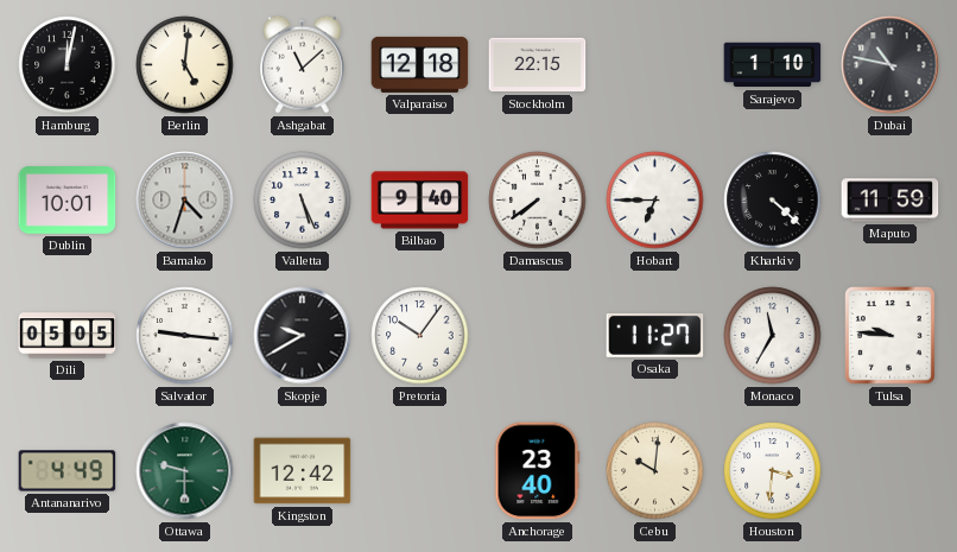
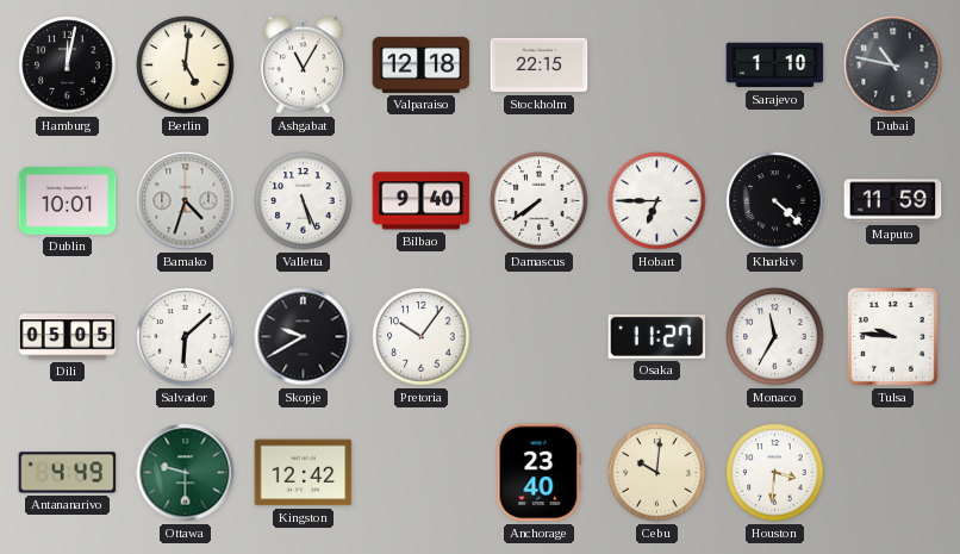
Ashgabat: 11:08 -> 11:05 (304, 64)
Salvador: 9:16 -> 6:08 (186, 337)
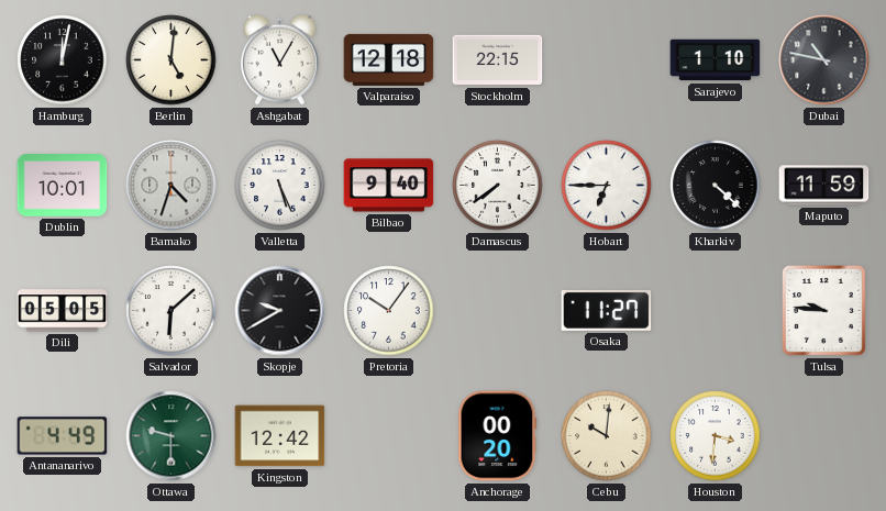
Monaco: 11:35 -> none (775, 337)
Anchorage: 23:40 -> 00:20 (498, 436)
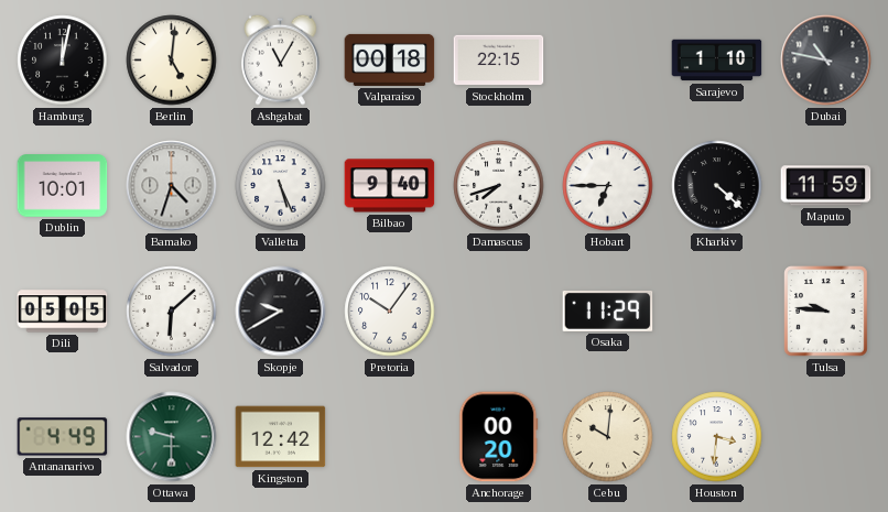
Valparaiso: 12:18 -> 00:18 (390, 59)
Damascus: 7:39 -> 7:42 (499, 186)
Osaka: 11:27 -> 11:29 (608, 311)
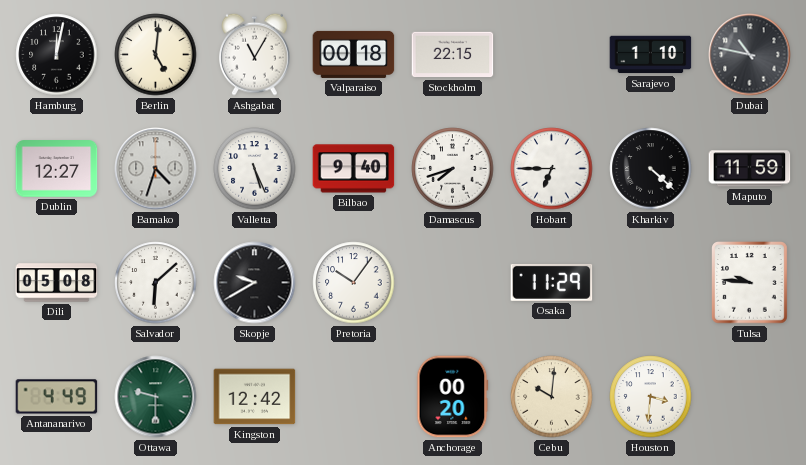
Dublin: 10:01 -> 12:27 (57, 169)
Dili: 05:05 -> 05:08 (57, 283)
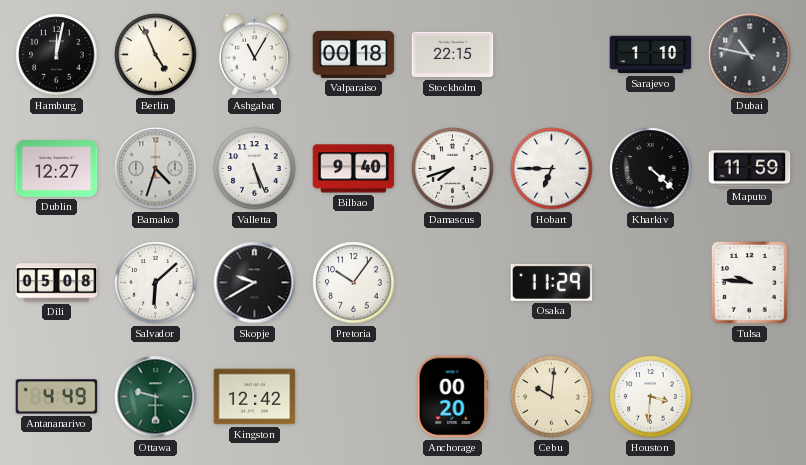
Berlin: 5:01 -> 4:56 (156, 55)
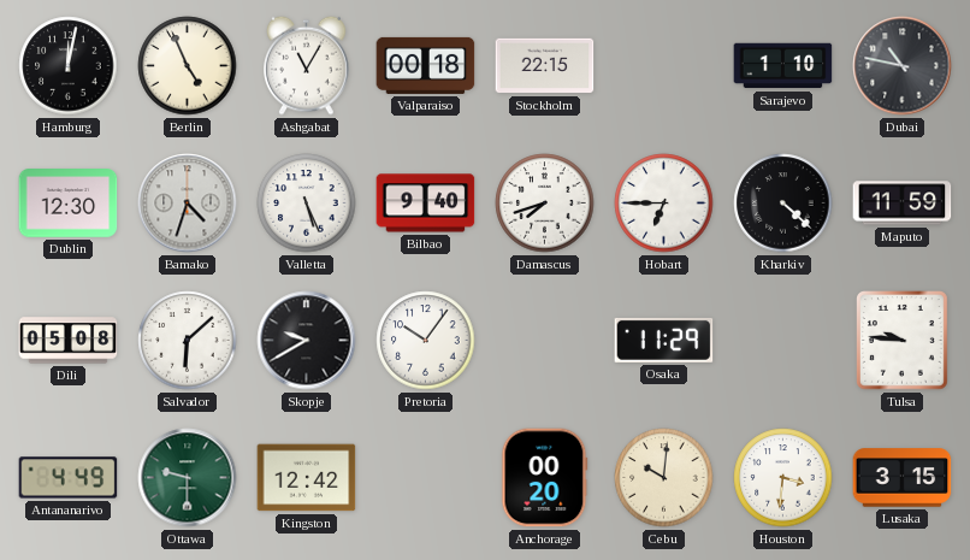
Dublin: 12:27 -> 12:30 (69, 204)
Lusaka: none -> 3:15 (903, 478)
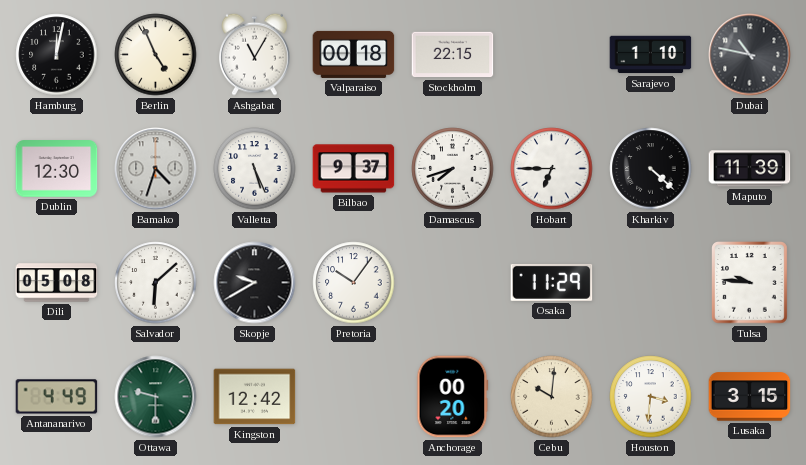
Bilbao: 9:40 -> 9:37 (354, 169)
Maputo: 11:59 -> 11:39 (750, 169)
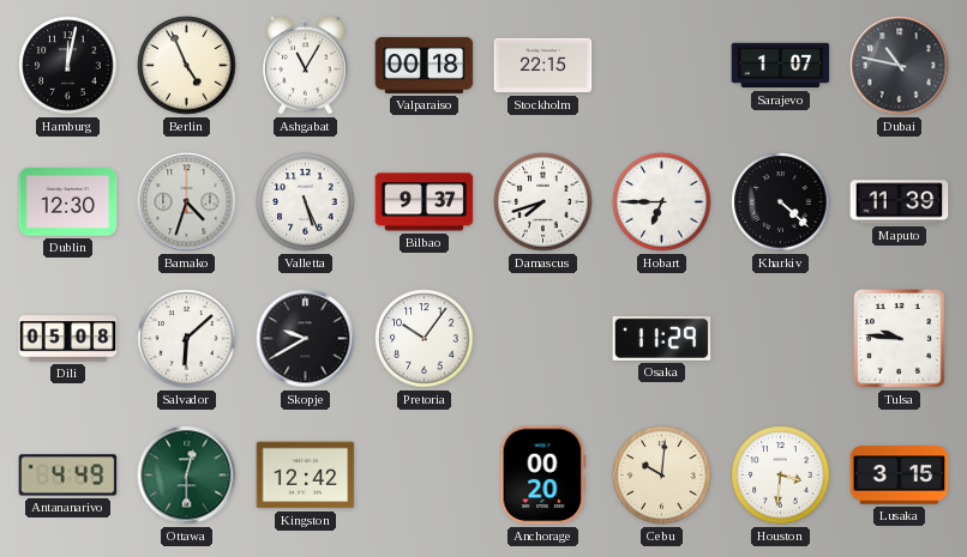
Sarajevo: 1:10 -> 1:07 (781, 66)
Ottawa: 9:30 -> 12:30 (187, 476)
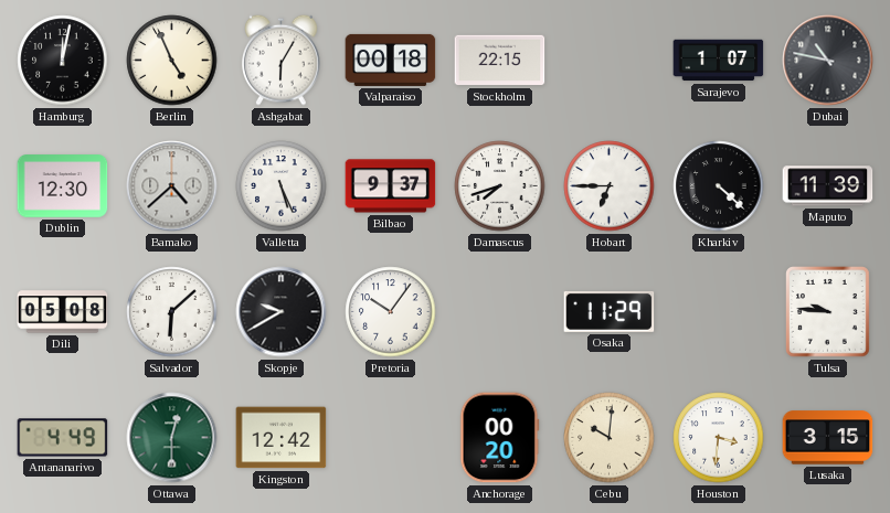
Ashgabat: 11:05 -> 6:05 (282, 60)
Bamako: 4:33 -> 4:38 (172, 186)
